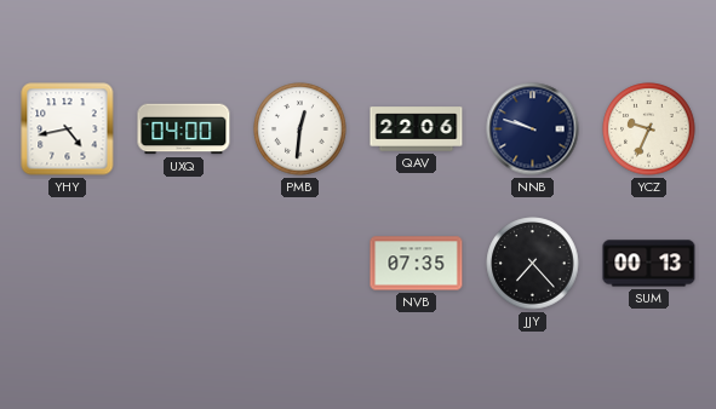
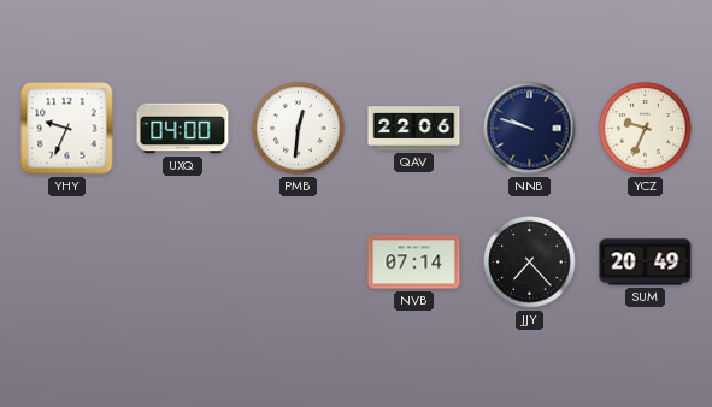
YHY: 4:43 -> 9:34 (67, 129)
NVB: 07:35 -> 07:14 (414, 263)
SUM: 00:13 -> 20:49 (646, 263)
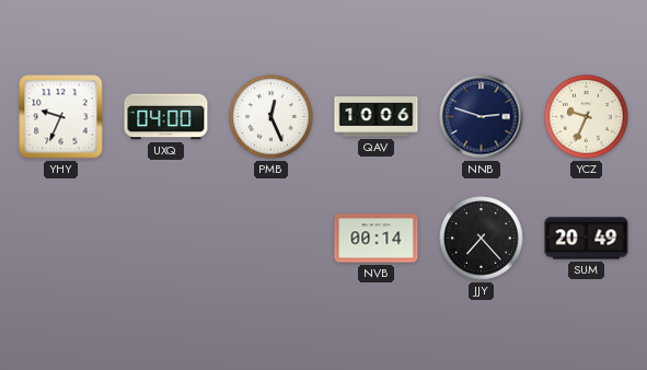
PMB: 12:31 -> 12:26 (271, 117)
QAV: 22:06 -> 10:06 (377, 117)
NNB: 9:48 -> 2:48 (482, 117)
NVB: 07:14 -> 00:14 (377, 239)
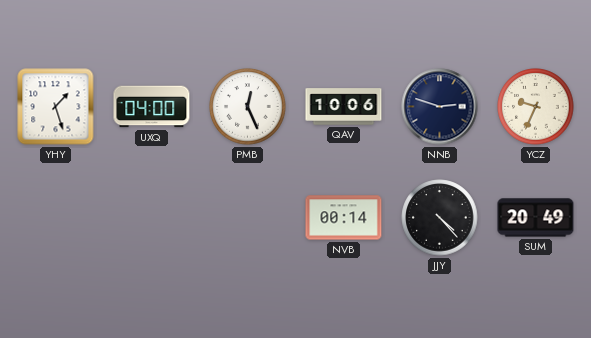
YHY: 9:34 -> 1:27 (56, 107)
JJY: 7:23 -> 4:23 (440, 218)
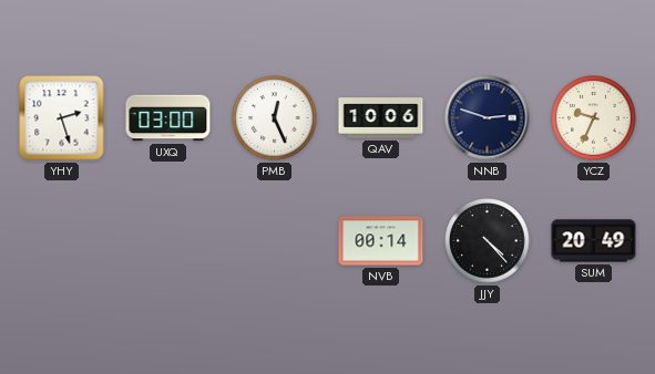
YHY: 1:27 -> 2:27 (62, 118)
UXQ: 04:00 -> 03:00 (168, 118)
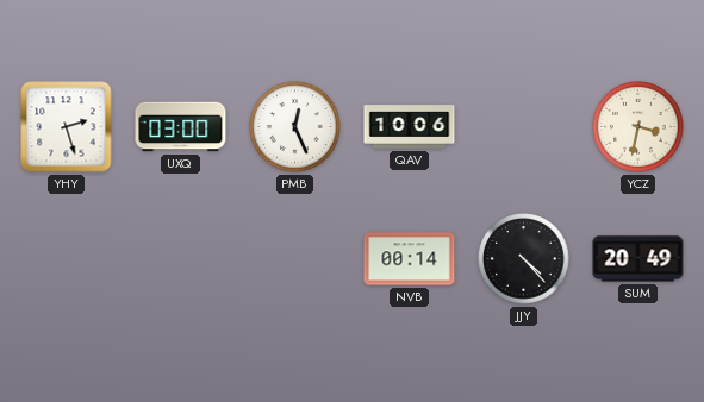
NNB: 2:48 -> none (488, 118)
YCZ: 9:34 -> 3:32 (638, 127)
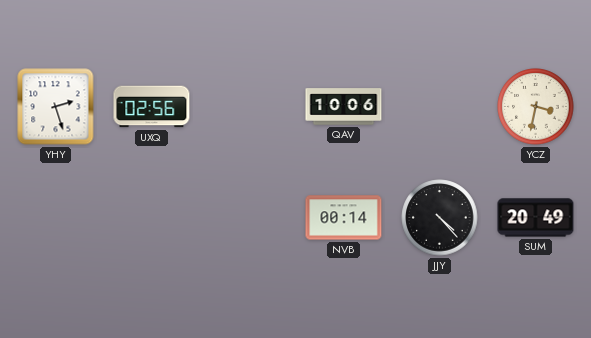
UXQ: 03:00 -> 02:56 (152, 107)
PMB: 12:26 -> none (295, 127)
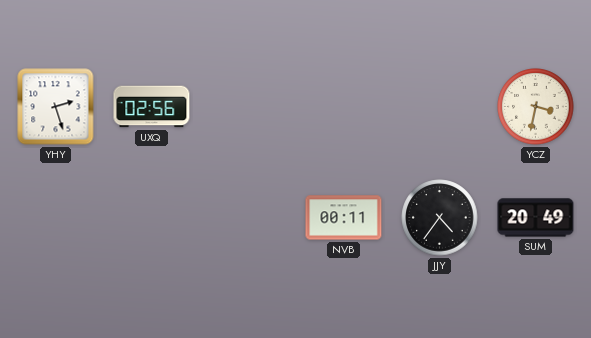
QAV: 10:06 -> none (344, 107)
NVB: 00:14 -> 00:11 (344, 218)
JJY: 4:23 -> 4:36 (440, 218)
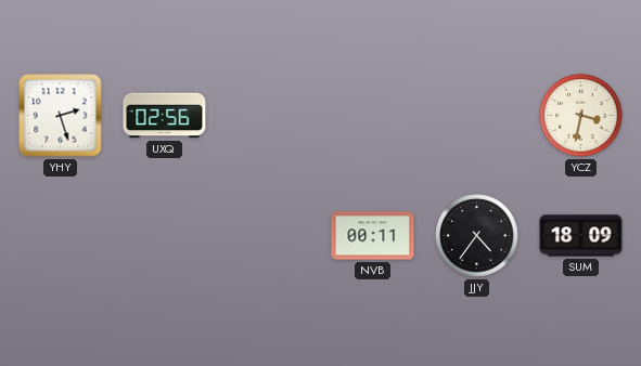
SUM: 20:49 -> 18:09 (581, 236)
